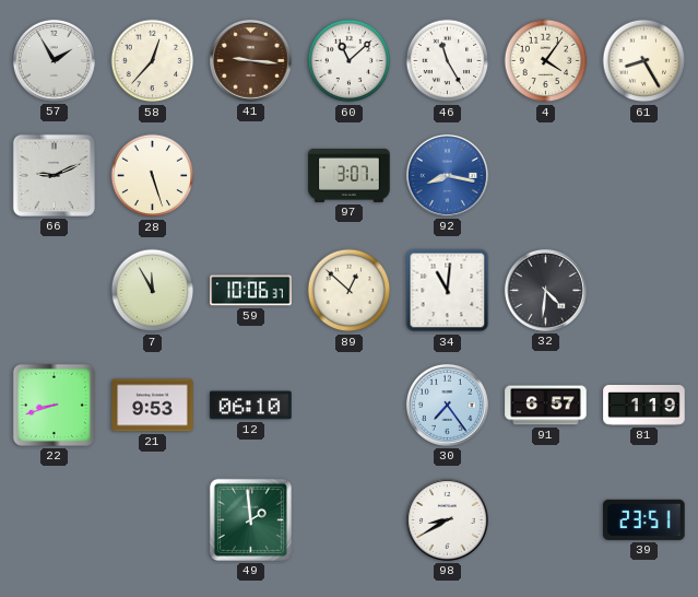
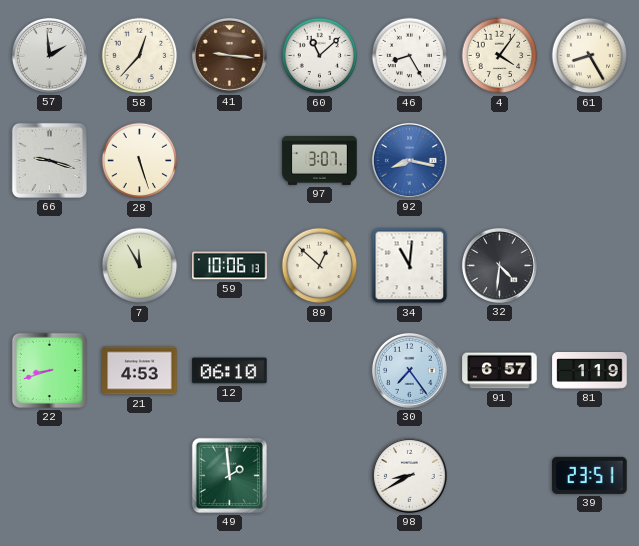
57: 1:55 -> 1:59 (49, 55)
46: 11:25 -> 8:25 (410, 56)
66: 9:11 -> 9:18 (49, 160)
59: 10:06:37 -> 10:06:13 (230, 266)
21: 9:53 -> 4:53 (140, 371)
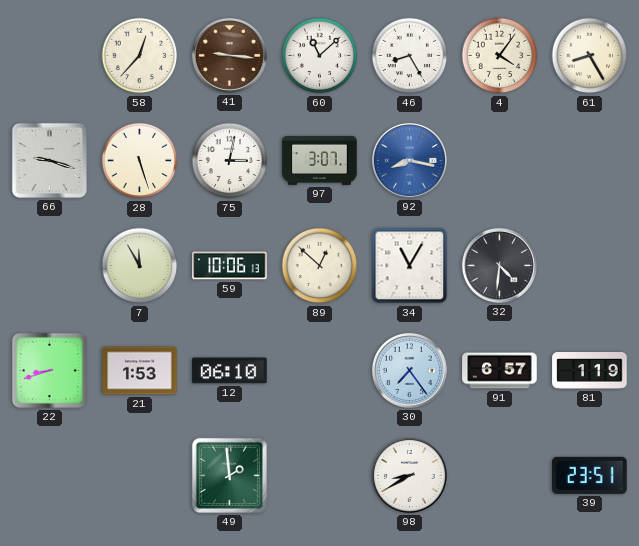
57: 1:59 -> none (49, 55)
75: none -> 3:02 (230, 161)
34: 11:01 -> 11:05 (410, 266)
21: 4:53 -> 1:53 (140, 371)
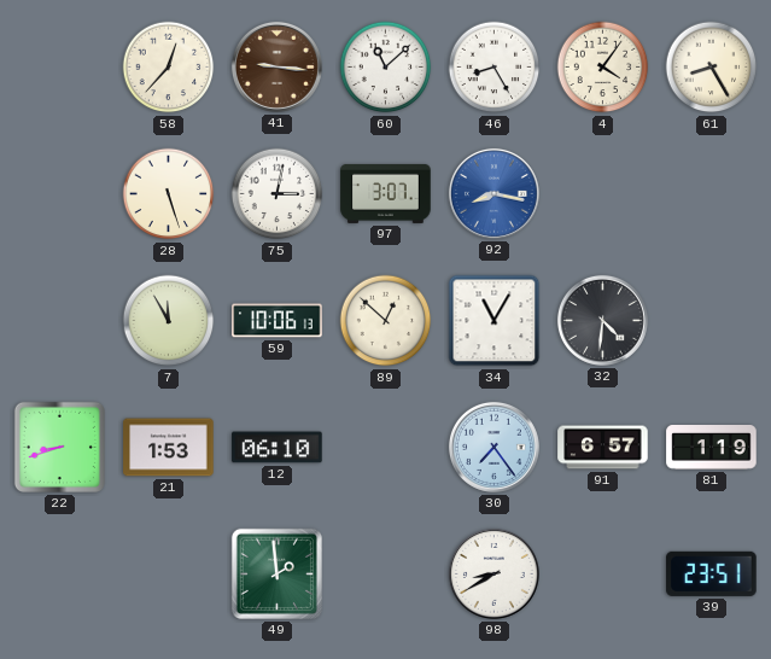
66: 9:18 -> none (49, 160)
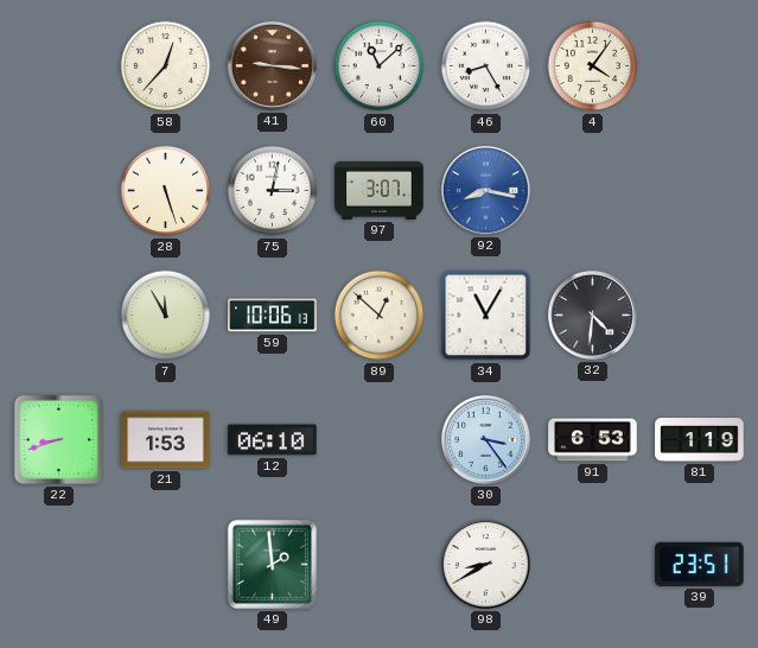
61: 8:25 -> none (712, 68)
30: 7:24 -> 3:24 (485, 439)
91: 6:57 -> 6:53 (593, 440)
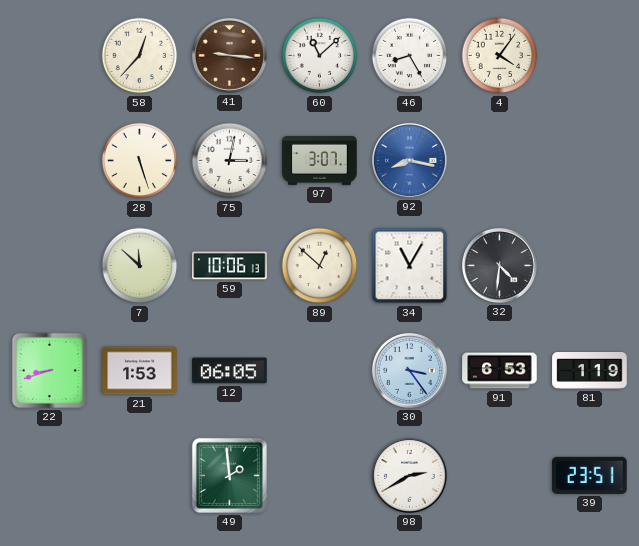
7: 11:55 -> 11:52 (140, 266)
12: 06:10 -> 06:05 (230, 371)
98: 8:40 -> 2:40 (409, 475)
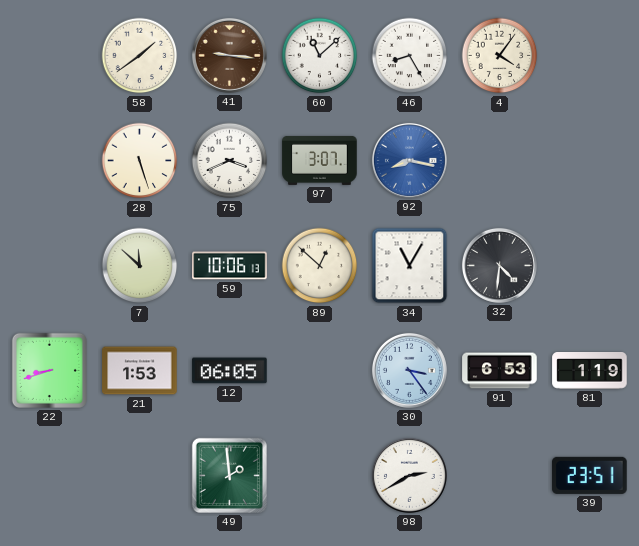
58: 12:37 -> 1:39 (140, 56)
75: 3:02 -> 3:41 (230, 161)
